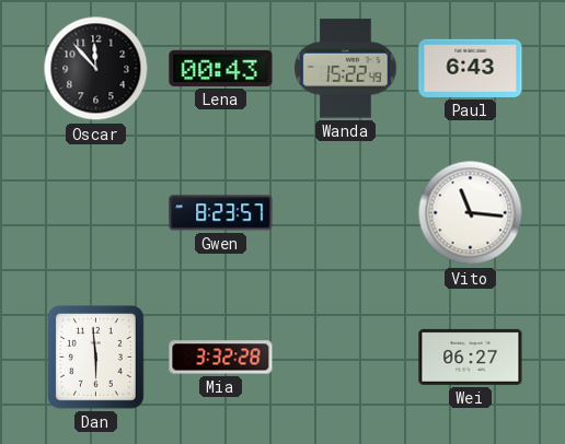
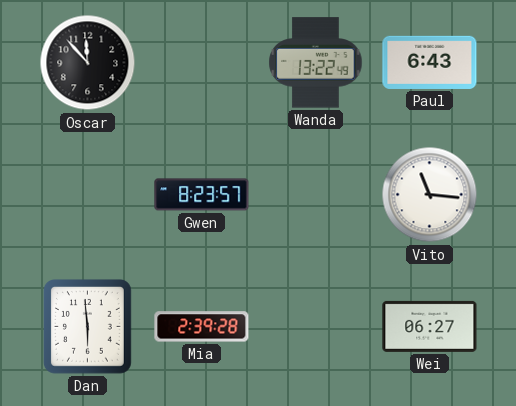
Lena: 00:43 -> none (221, 68)
Wanda: 15:22 -> 13:22 (316, 63)
Mia: 3:32 -> 2:39 (202, 327)
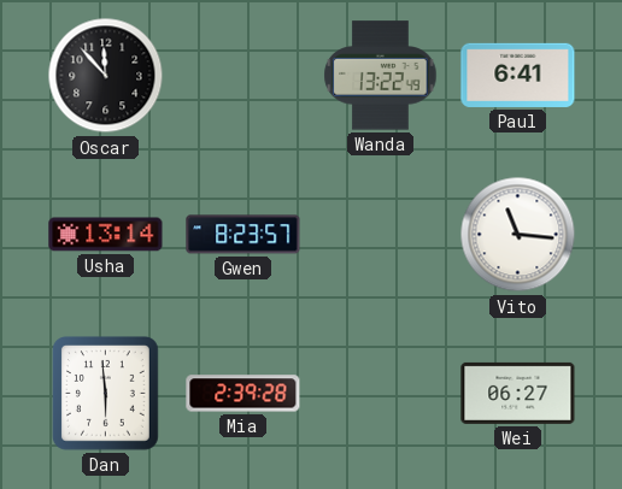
Paul: 6:43 -> 6:41 (518, 75)
Usha: none -> 13:14 (106, 235)
